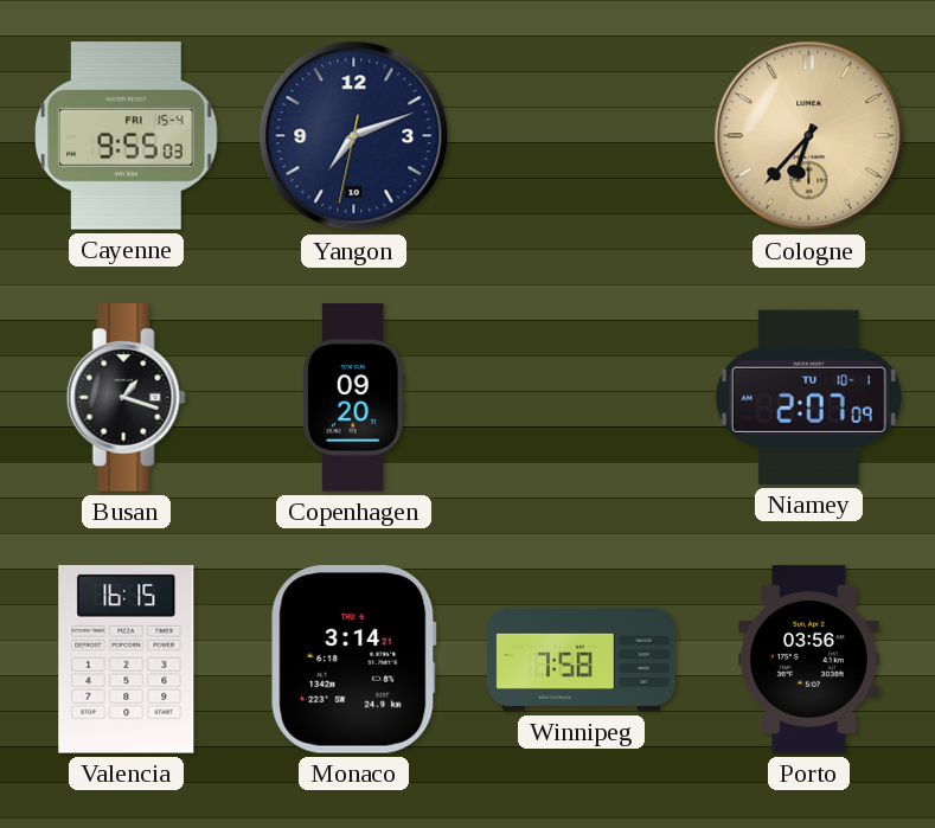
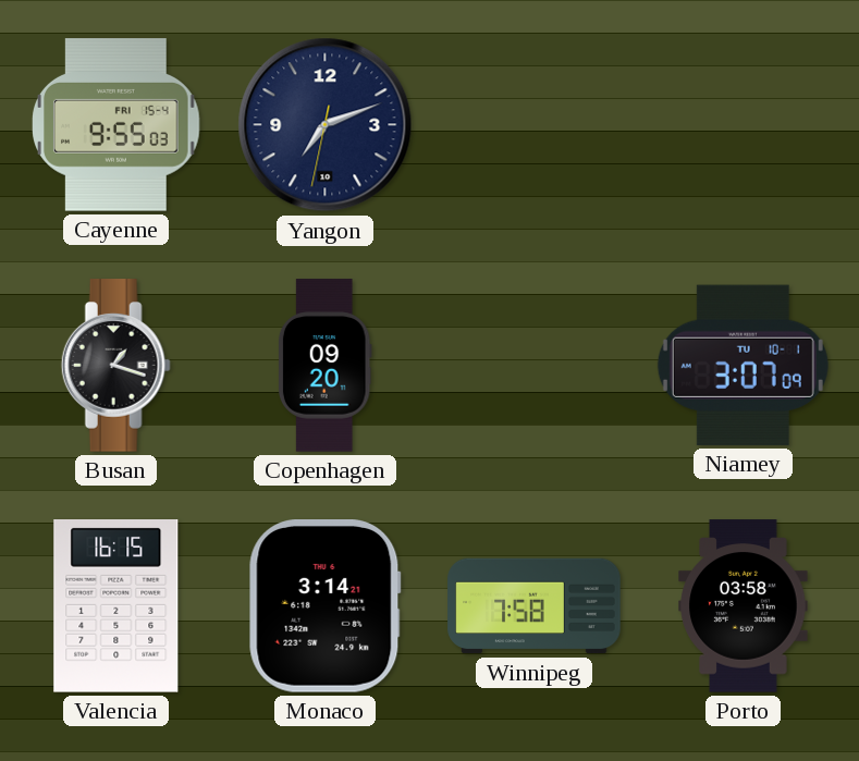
Cologne: 6:37 -> none (809, 136)
Niamey: 2:07 -> 3:07 (743, 365)
Porto: 03:56 -> 03:58 (744, 606)
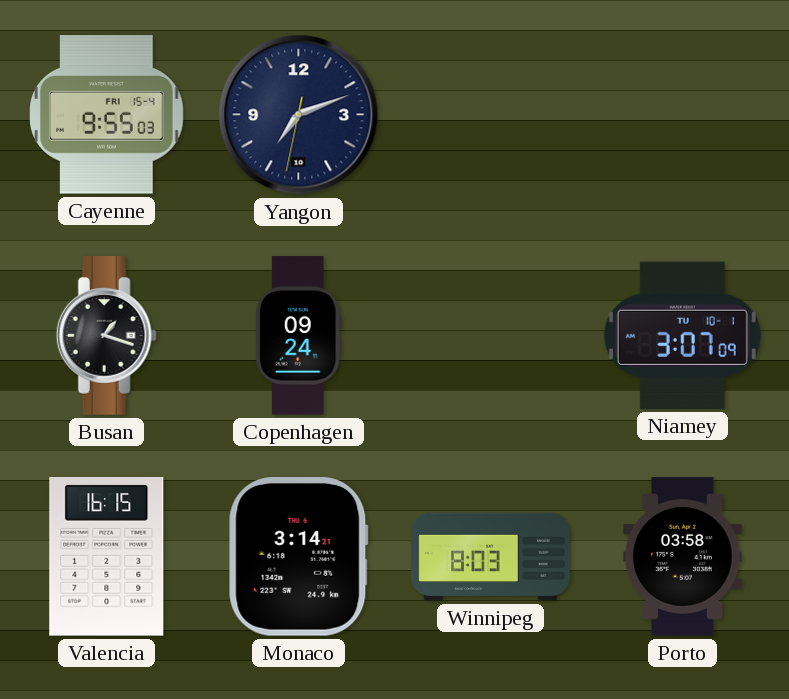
Copenhagen: 09:20 -> 09:24 (298, 336)
Winnipeg: 7:58 -> 8:03 (491, 557)
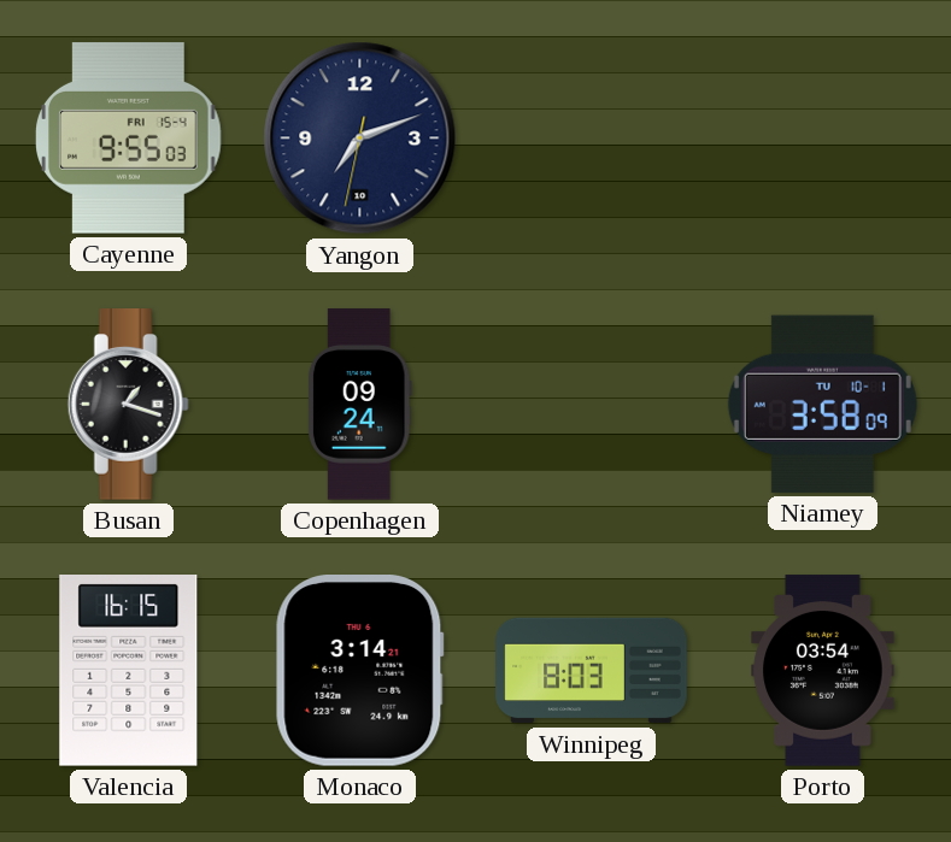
Niamey: 3:07 -> 3:58 (822, 404)
Porto: 03:58 -> 03:54 (823, 671)
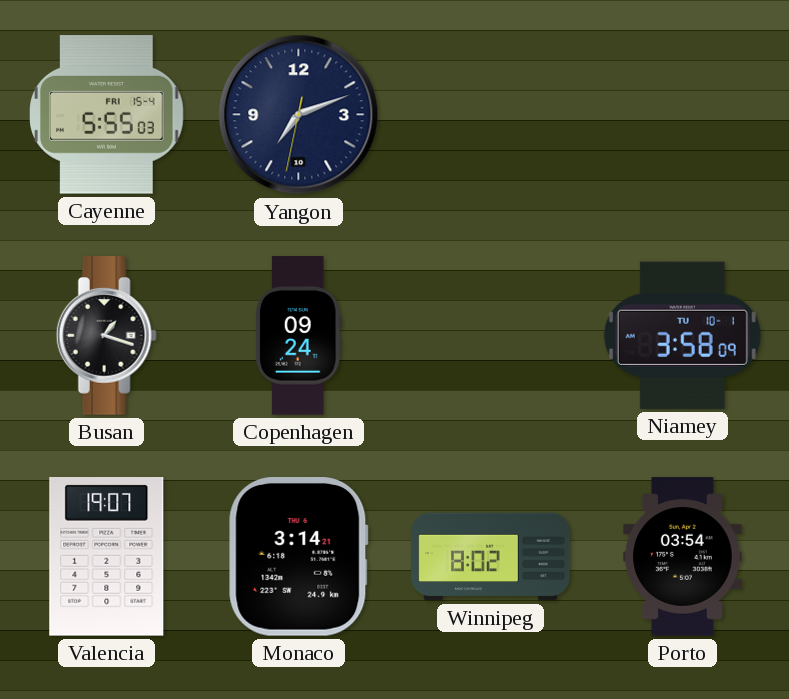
Cayenne: 9:55 -> 5:55 (107, 115)
Valencia: 16:15 -> 19:07 (107, 557)
Winnipeg: 8:03 -> 8:02 (491, 557)
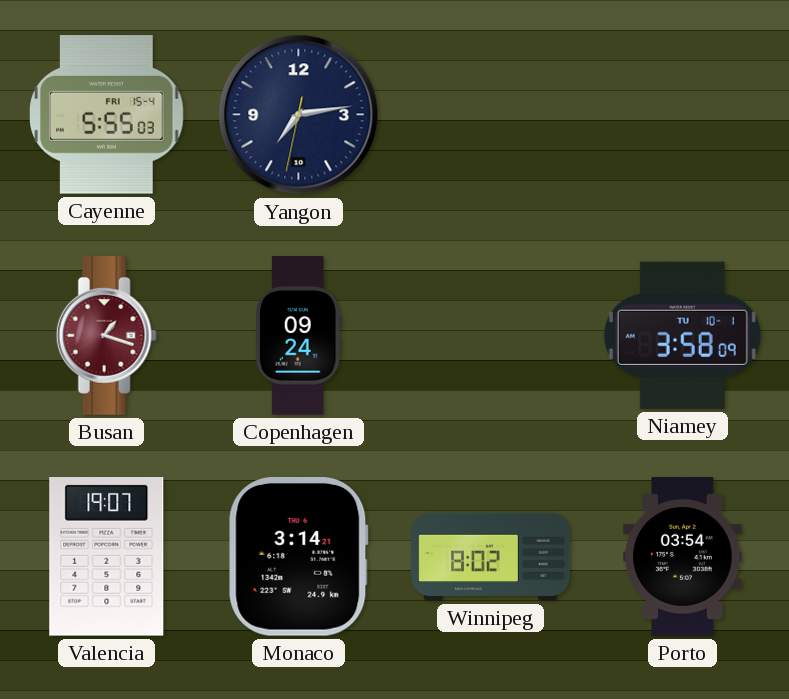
Yangon: 7:11 -> 7:13 (299, 115)
Busan dial: black -> burgundy (106, 336)
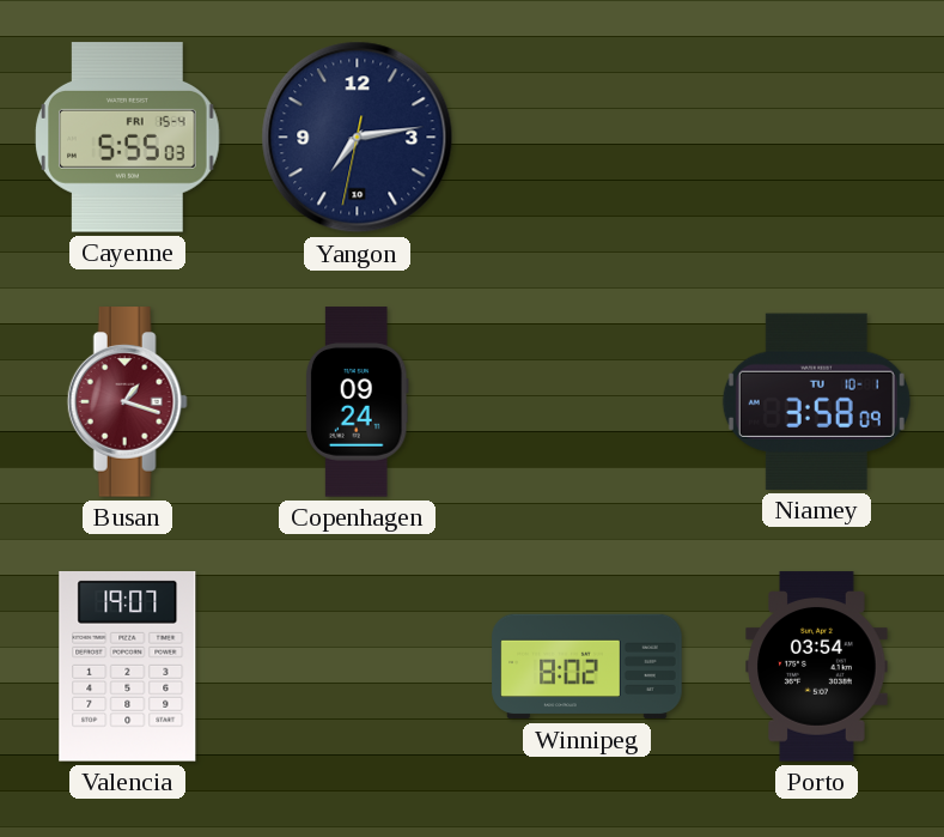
Monaco: 3:14 -> none (298, 557)
